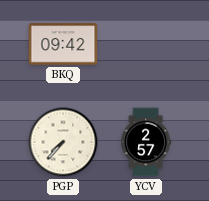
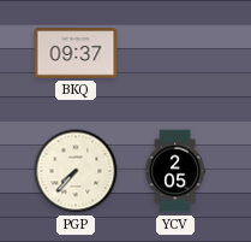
BKQ: 09:42 -> 09:37 (76, 53)
YCV: 2:57 -> 2:05 (175, 171)
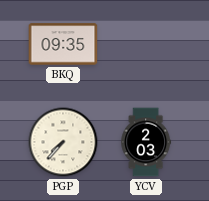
BKQ: 09:37 -> 09:35 (63, 44)
YCV: 2:05 -> 2:03 (146, 142)
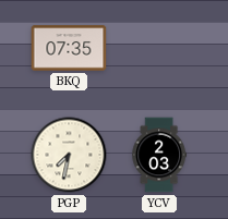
BKQ: 09:35 -> 07:35 (69, 48)
PGP: 7:37 -> 7:32 (69, 155)
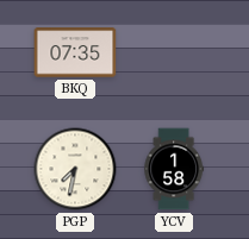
YCV: 2:03 -> 1:58 (174, 169)
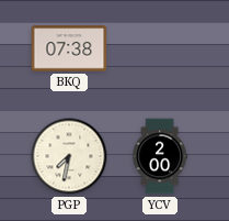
BKQ: 07:35 -> 07:38 (69, 48)
YCV: 1:58 -> 2:00 (160, 156)
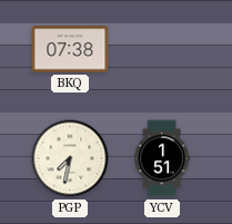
YCV: 2:00 -> 1:51 (162, 158)
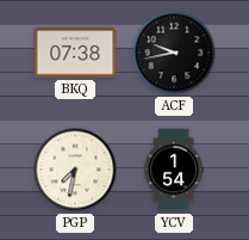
ACF: none -> 9:43 (174, 53)
YCV: 1:51 -> 1:54 (174, 170)
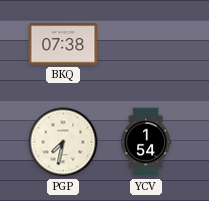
ACF: 9:43 -> none (174, 53)
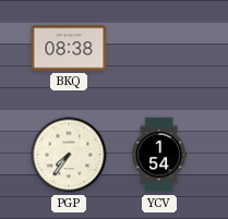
BKQ: 07:38 -> 08:38 (69, 48)
PGP: 7:32 -> 7:36 (69, 155)
